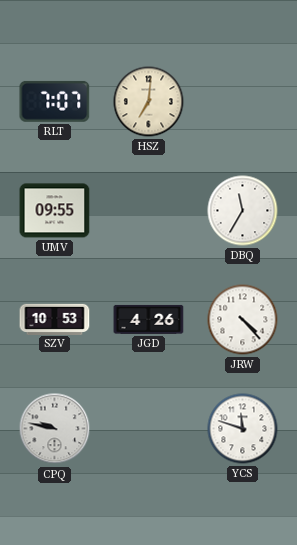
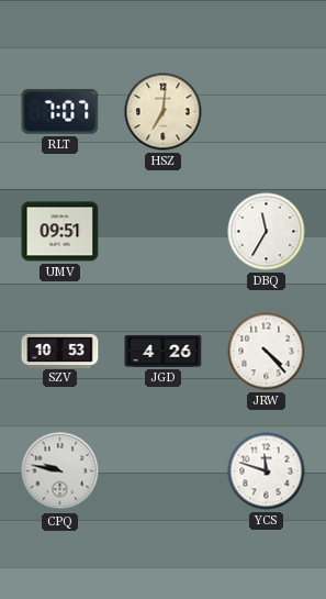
UMV: 09:55 -> 09:51 (60, 232)
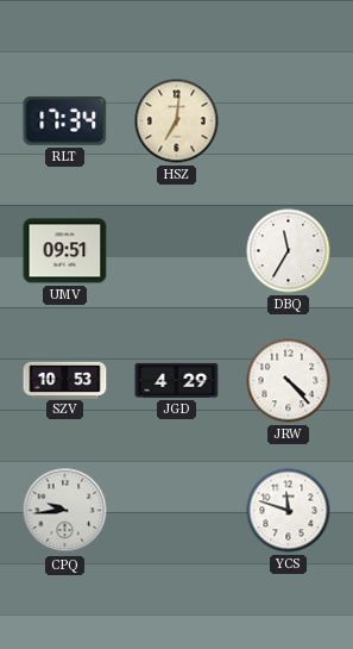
RLT: 7:07 -> 17:34 (65, 120)
JGD: 4:26 -> 4:29 (177, 380)
CPQ: 9:47 -> 9:44 (65, 511)
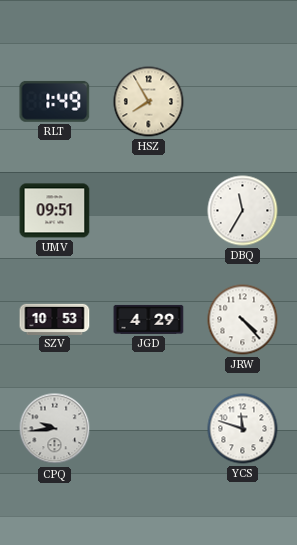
RLT: 17:34 -> 1:49 (55, 101)
HSZ: 7:01 -> 7:55 (149, 102)
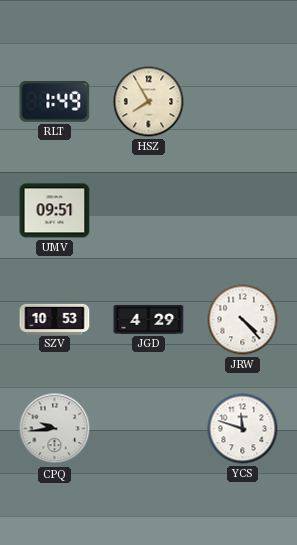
DBQ: 11:35 -> none (243, 211)
